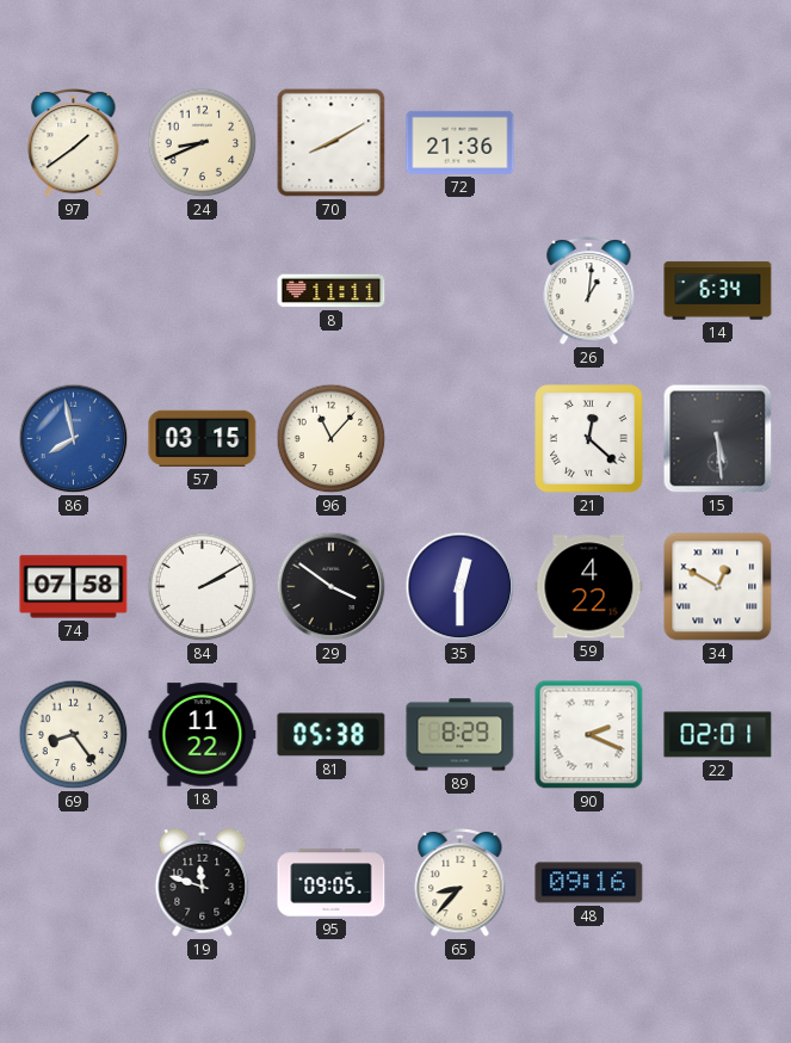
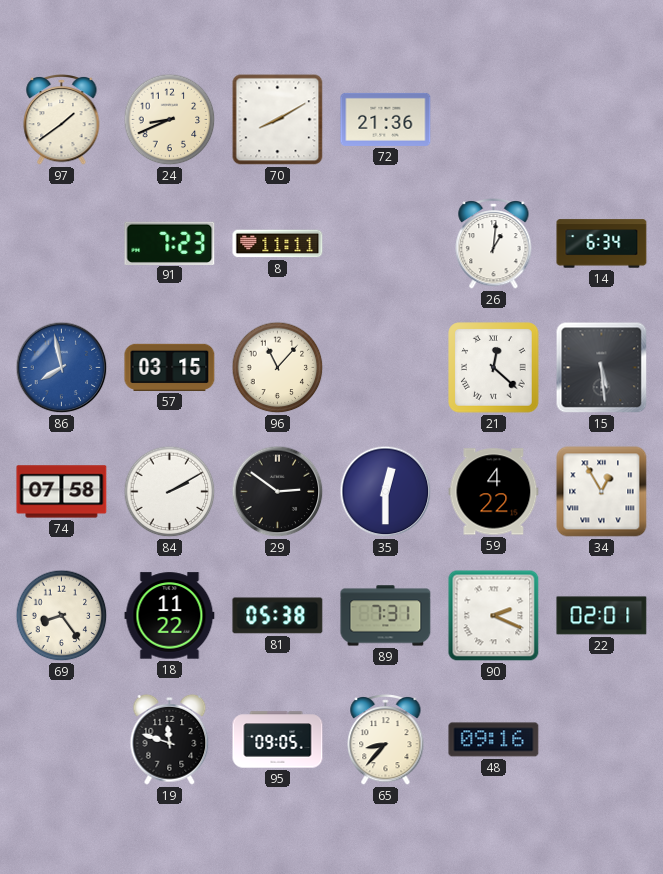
91: none -> 7:23 (170, 243)
29: 3:51 -> 2:51 (278, 492)
34: 12:50 -> 12:55 (602, 492)
89: 8:29 -> 7:31 (386, 616)
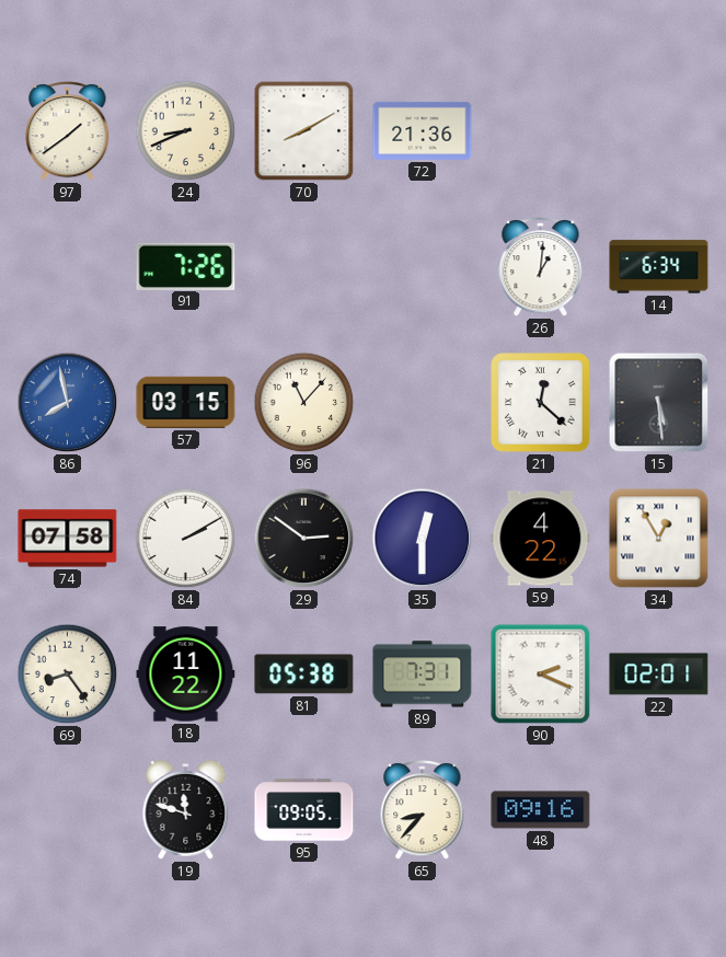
91: 7:23 -> 7:26 (186, 266)
8: 11:11 -> none (278, 244)
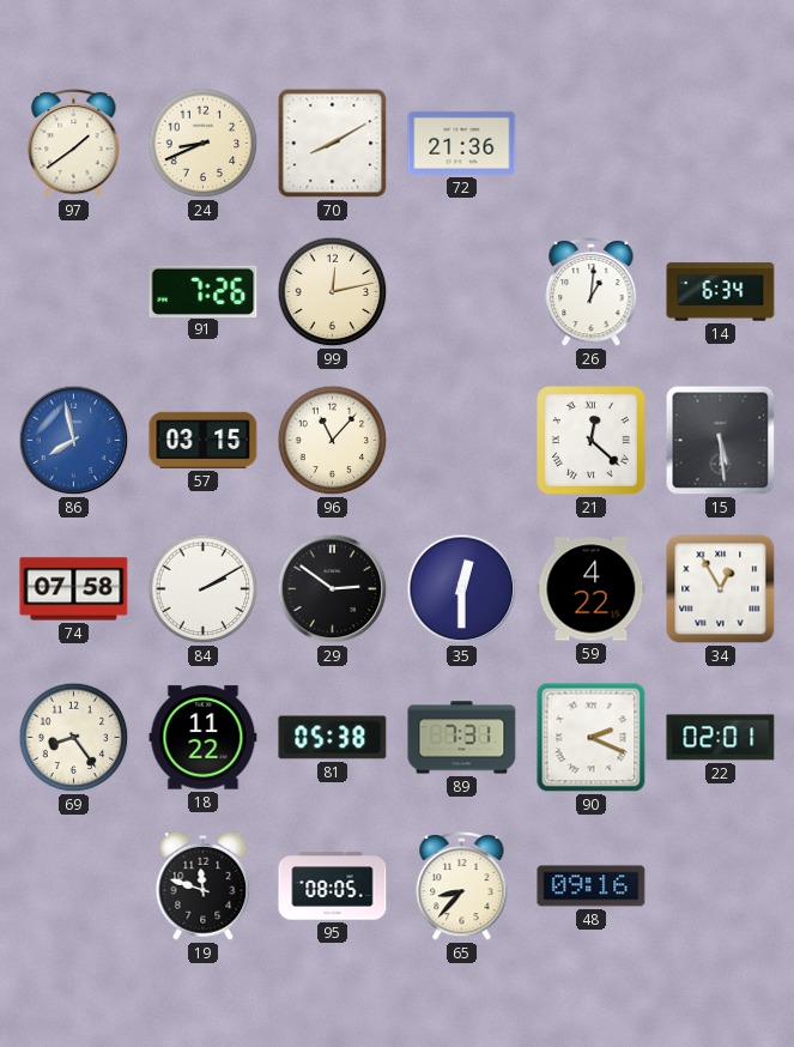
99: none -> 12:13 (333, 292)
95: 09:05 -> 08:05 (333, 886)
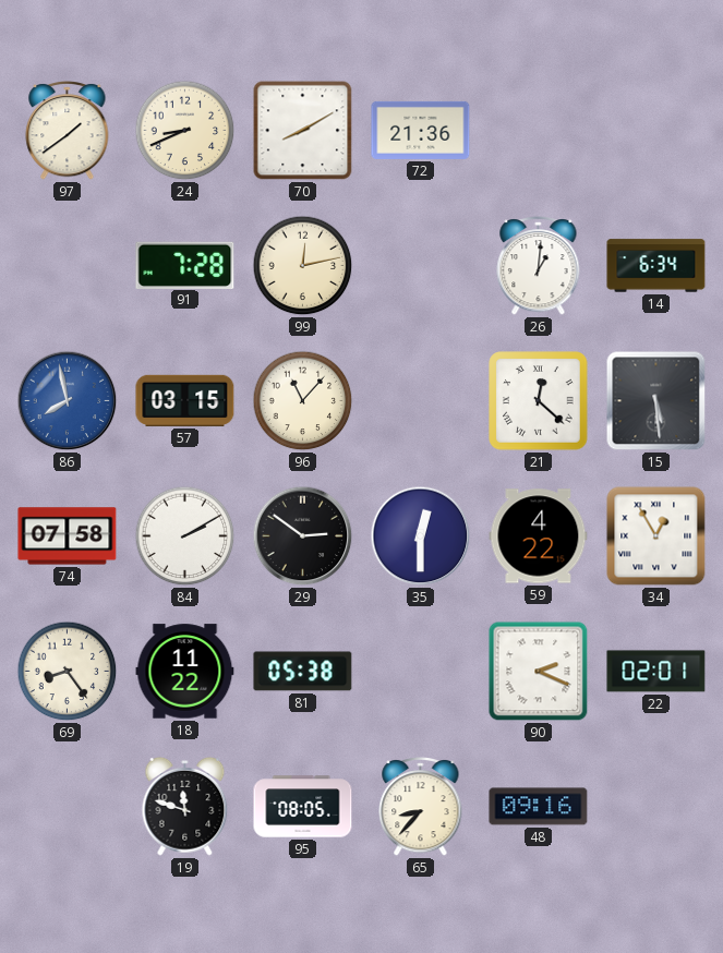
91: 7:26 -> 7:28 (185, 265)
89: 7:31 -> none (462, 738)
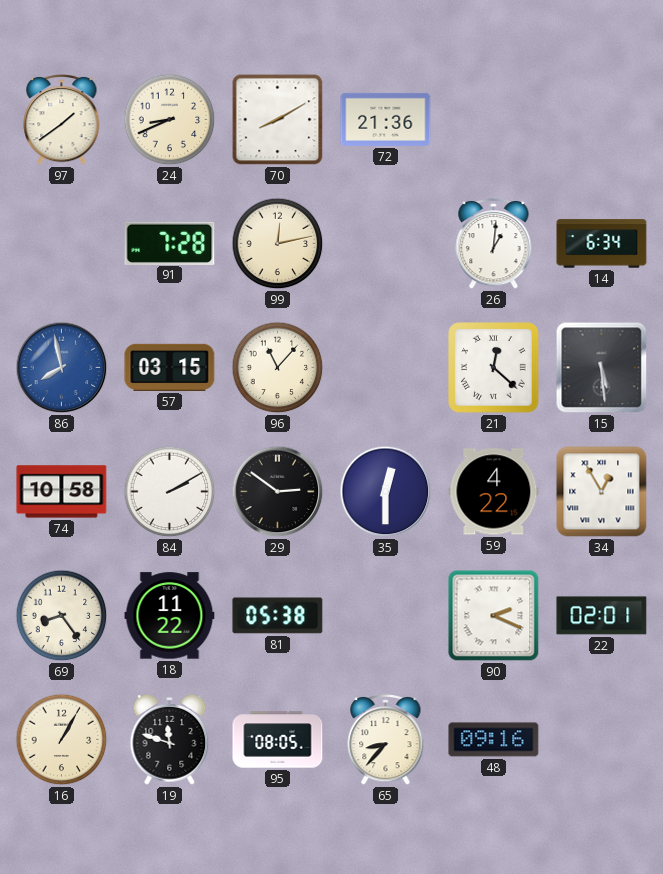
74: 07:58 -> 10:58 (62, 492)
16: none -> 1:05 (62, 740)
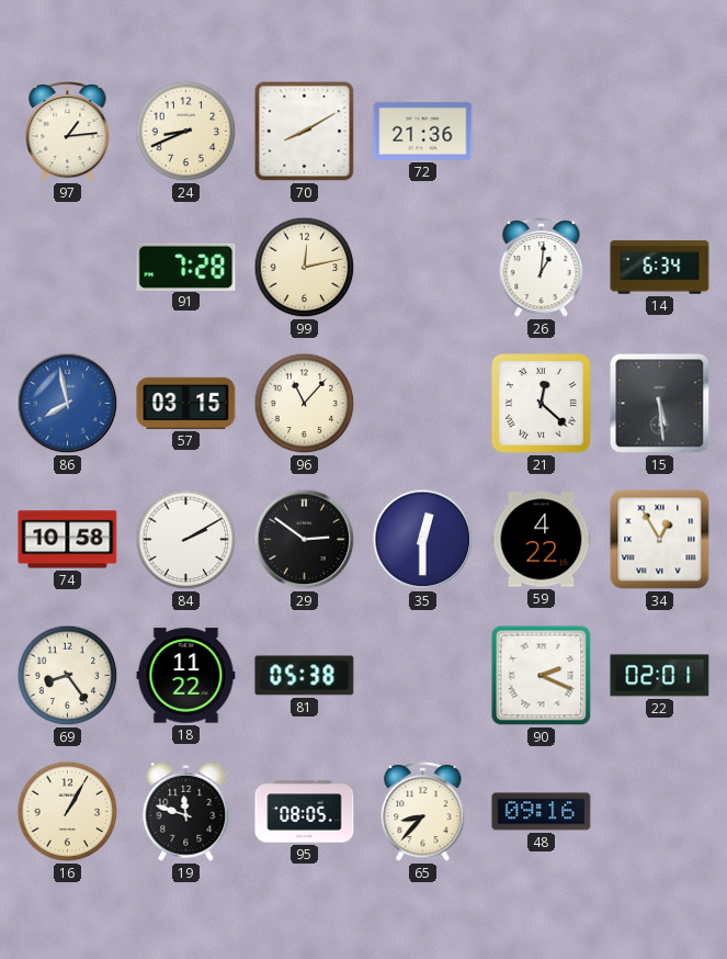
97: 1:39 -> 1:14 (68, 132)
